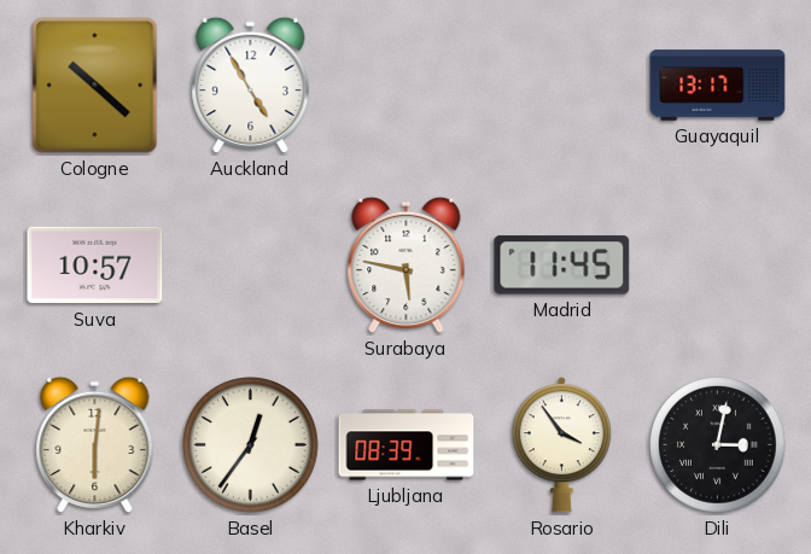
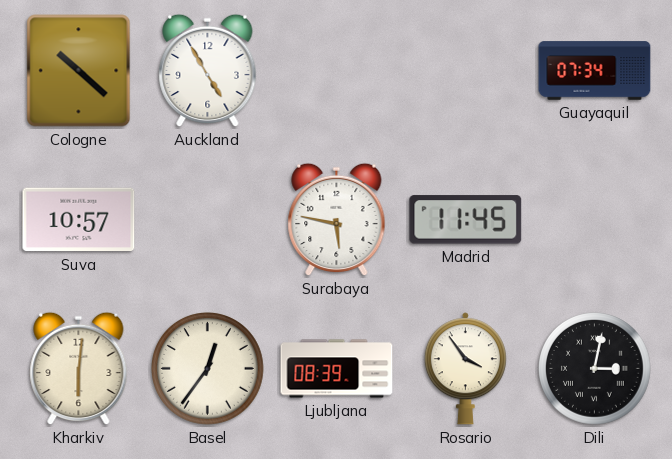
Guayaquil: 13:17 -> 07:34 (595, 71)
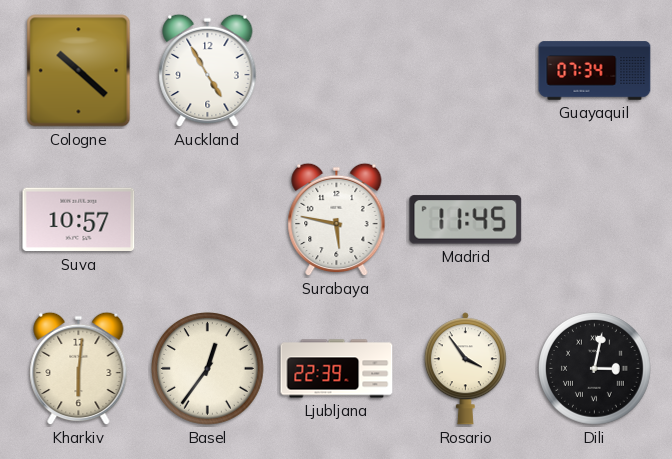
Ljubljana: 08:39 -> 22:39 (337, 369)
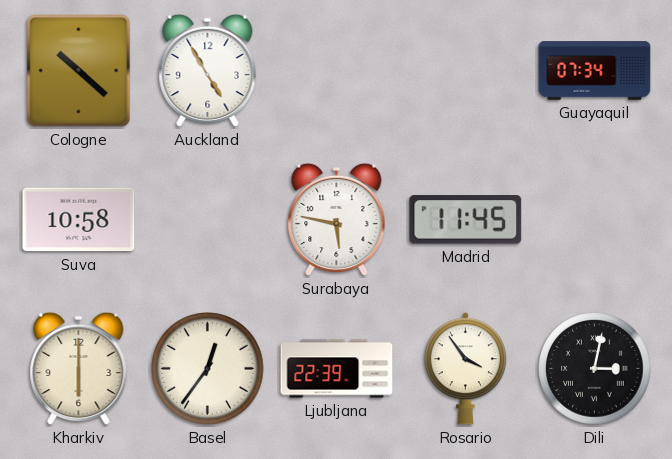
Suva: 10:57 -> 10:58 (79, 220)
Kharkiv: 6:01 -> 6:00 (79, 369)
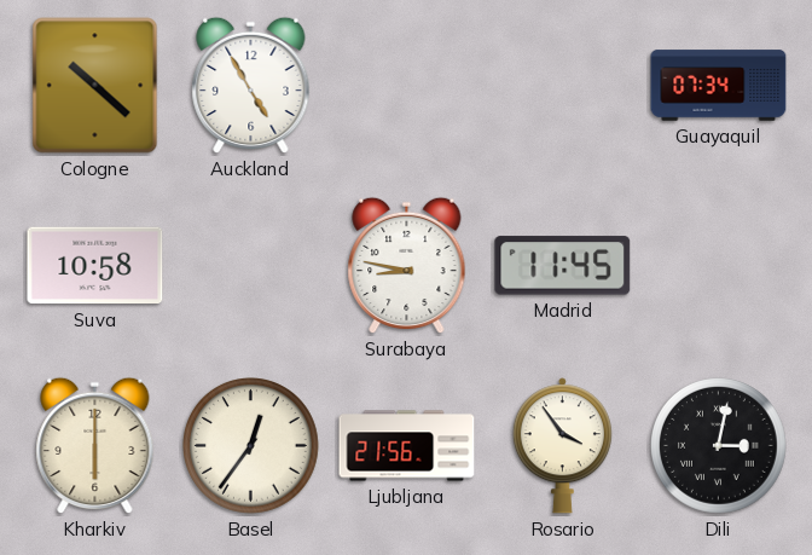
Surabaya: 5:47 -> 8:47 (407, 266)
Ljubljana: 22:39 -> 21:56 (407, 446)
